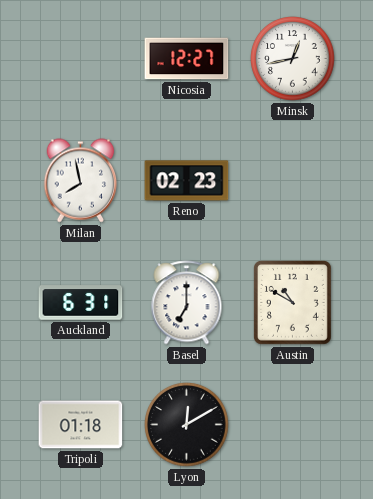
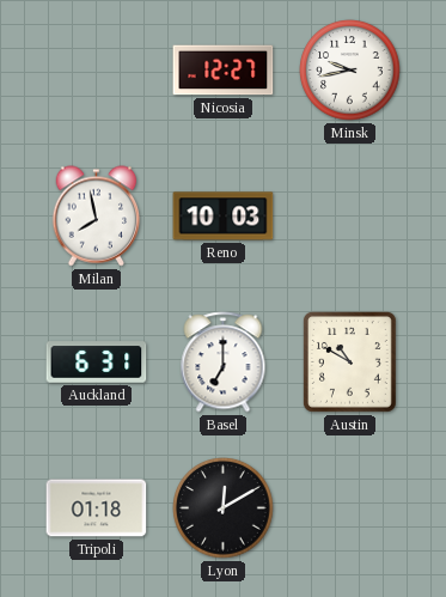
Minsk: 12:43 -> 9:43 (350, 71)
Reno: 02:23 -> 10:03 (224, 217)
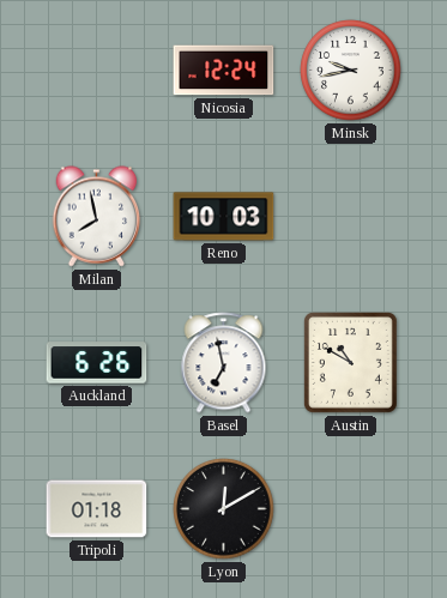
Nicosia: 12:27 -> 12:24 (224, 71)
Auckland: 6:31 -> 6:26 (97, 363)
Basel: 7:00 -> 6:58 (224, 363)
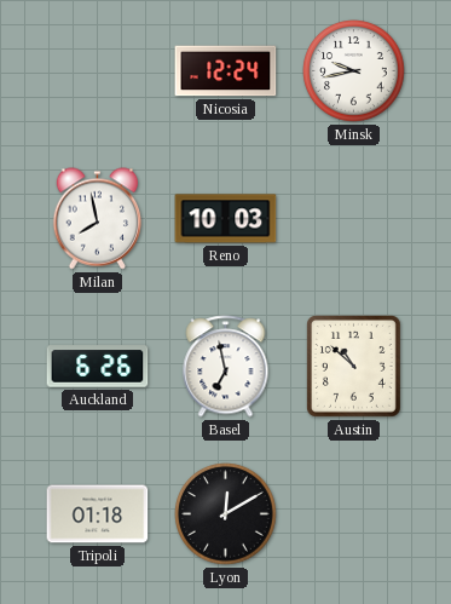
Austin: 10:50 -> 10:52 (353, 366)
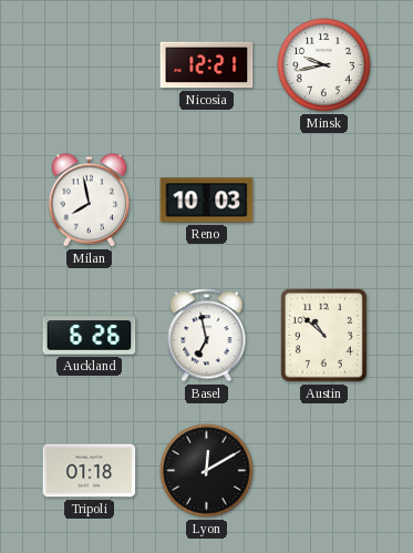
Nicosia: 12:24 -> 12:21 (207, 65)
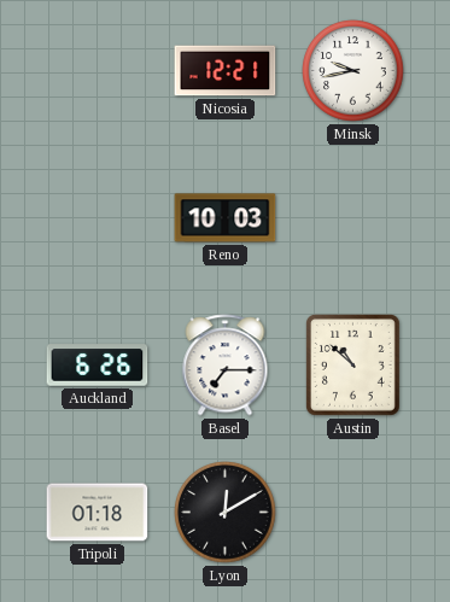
Milan: 7:58 -> none (90, 201)
Basel: 6:58 -> 7:15 (226, 366)
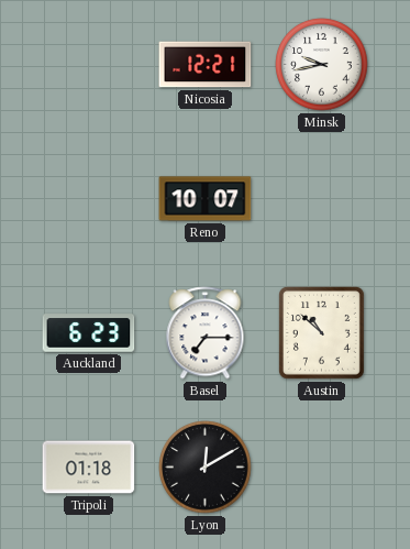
Reno: 10:03 -> 10:07 (206, 199)
Auckland: 6:26 -> 6:23 (89, 333)
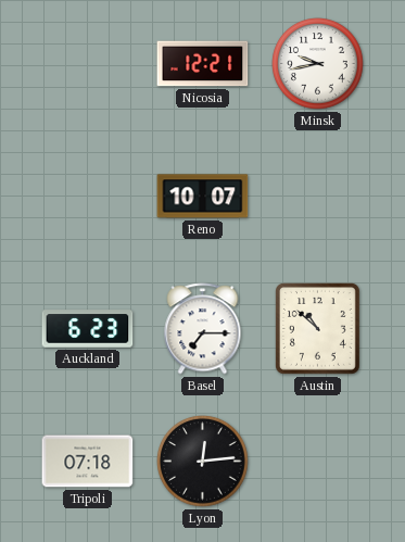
Tripoli: 01:18 -> 07:18 (88, 462)
Lyon: 12:10 -> 12:14 (203, 462)
